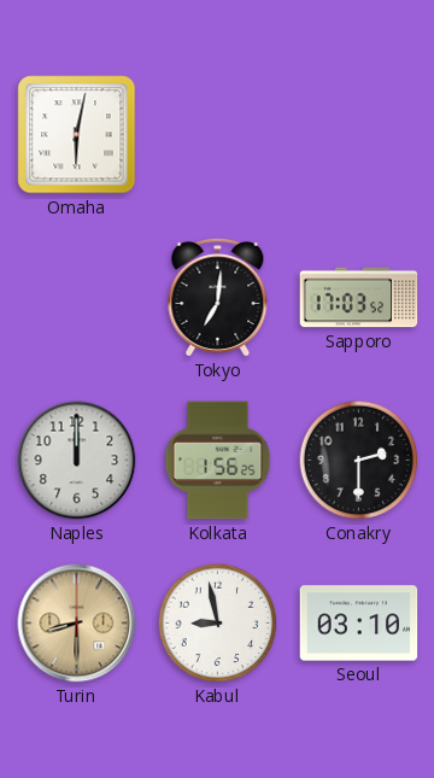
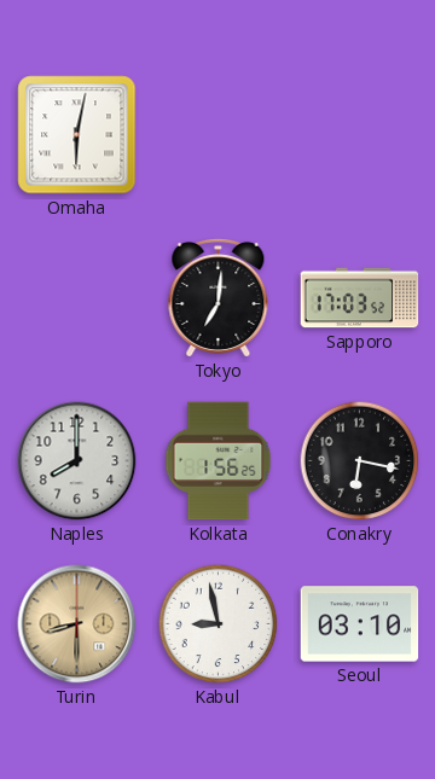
Naples: 12:00 -> 8:00 (77, 461)
Conakry: 2:30 -> 6:17 (360, 461)
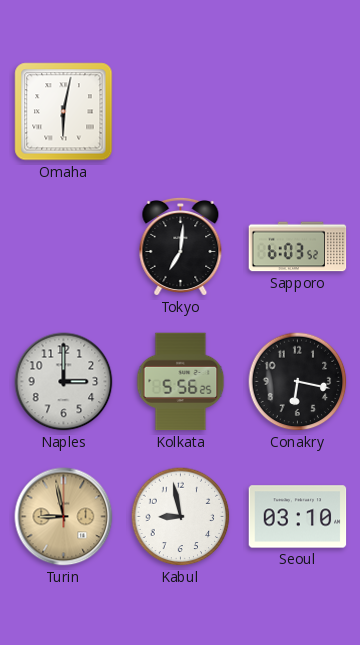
Sapporo: 17:03 -> 6:03 (298, 247)
Naples: 8:00 -> 3:00 (64, 382)
Kolkata: 1:56 -> 5:56 (181, 382)
Turin: 8:30 -> 8:58 (64, 517)
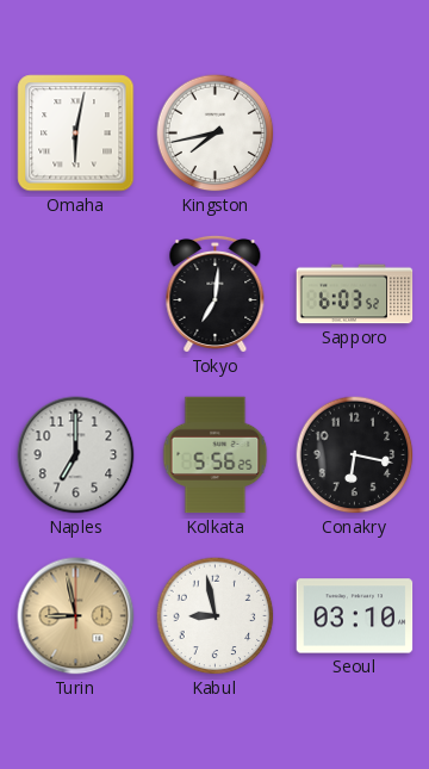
Kingston: none -> 7:43 (216, 134)
Naples: 3:00 -> 7:00 (76, 455)
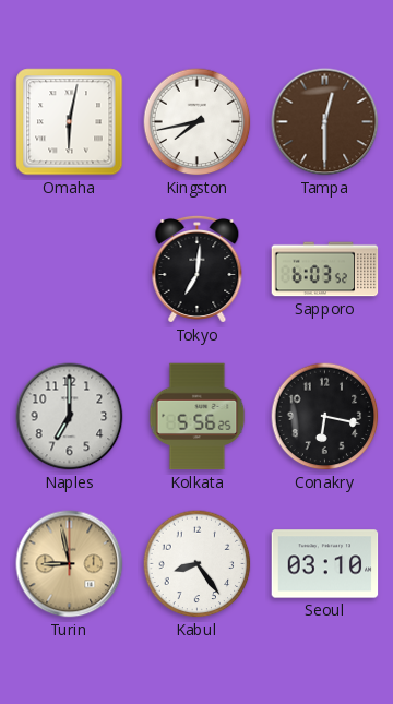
Tampa: none -> 12:30 (325, 122)
Kabul: 8:58 -> 8:24 (198, 564)
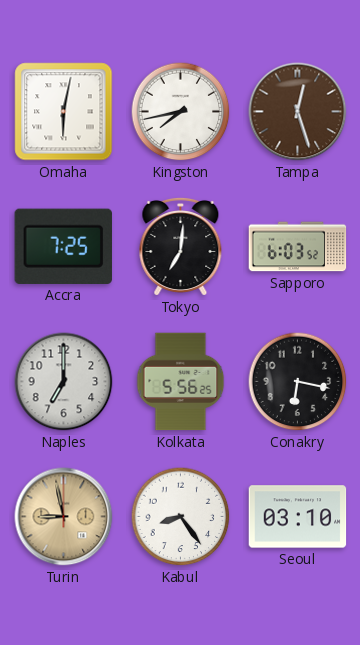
Tampa: 12:30 -> 12:27 (298, 112)
Accra: none -> 7:25 (63, 246)
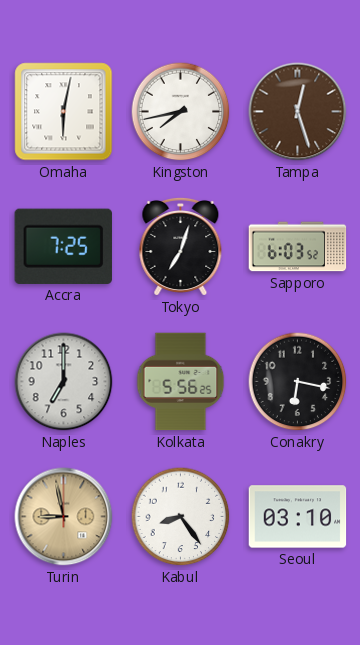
Tokyo: 7:01 -> 7:03 (181, 246)
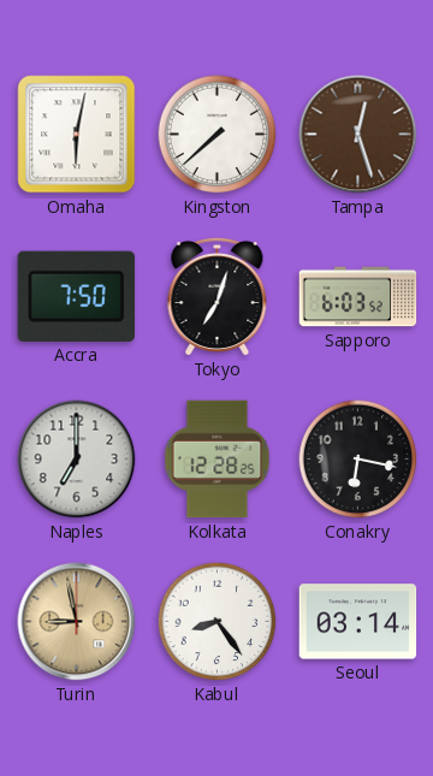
Kingston: 7:43 -> 7:38 (218, 135)
Accra: 7:25 -> 7:50 (76, 296)
Kolkata: 5:56 -> 12:28 (218, 460)
Seoul: 03:10 -> 03:14 (358, 622)
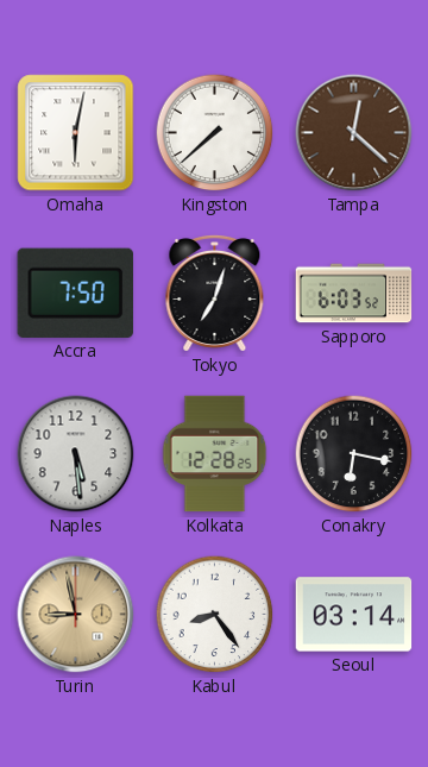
Tampa: 12:27 -> 12:22 (354, 133)
Naples: 7:00 -> 5:29 (76, 454)
